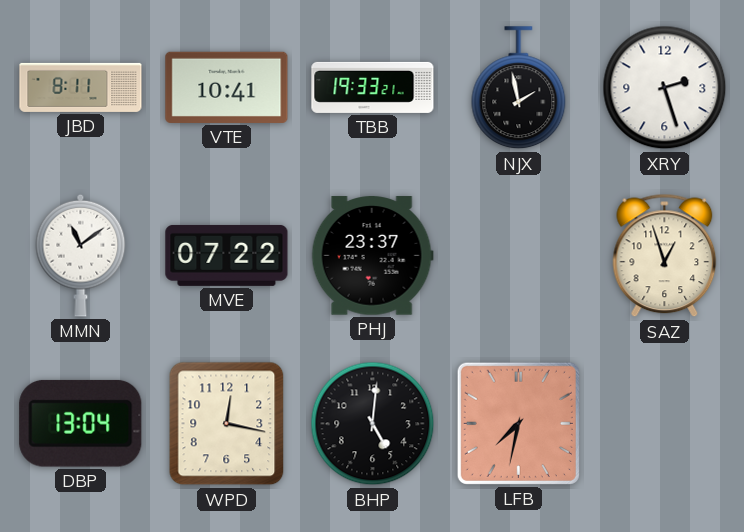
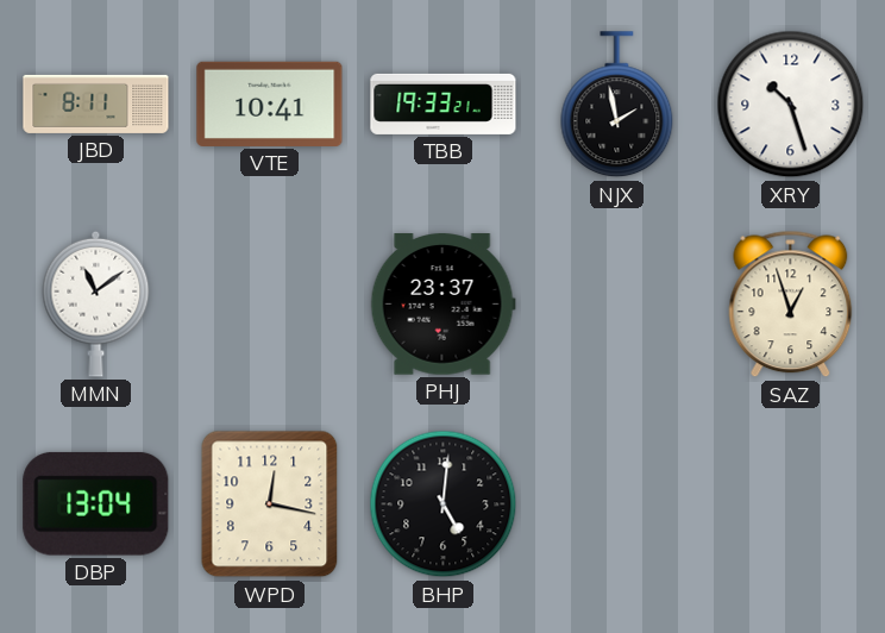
XRY: 2:27 -> 10:27 (791, 105)
MVE: 07:22 -> none (227, 255)
LFB: 7:32 -> none (518, 423)
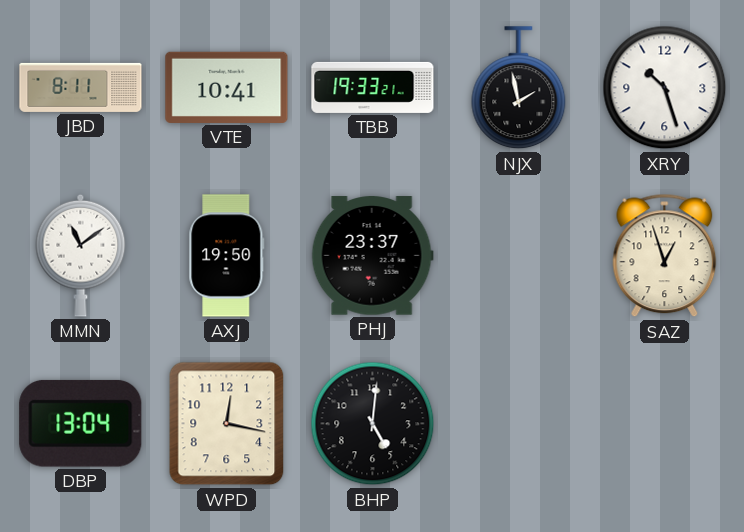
AXJ: none -> 19:50 (227, 256)
